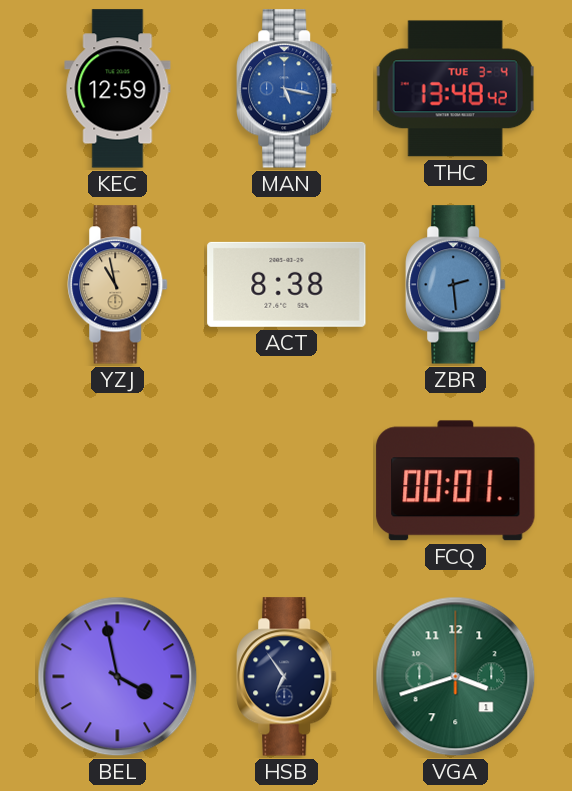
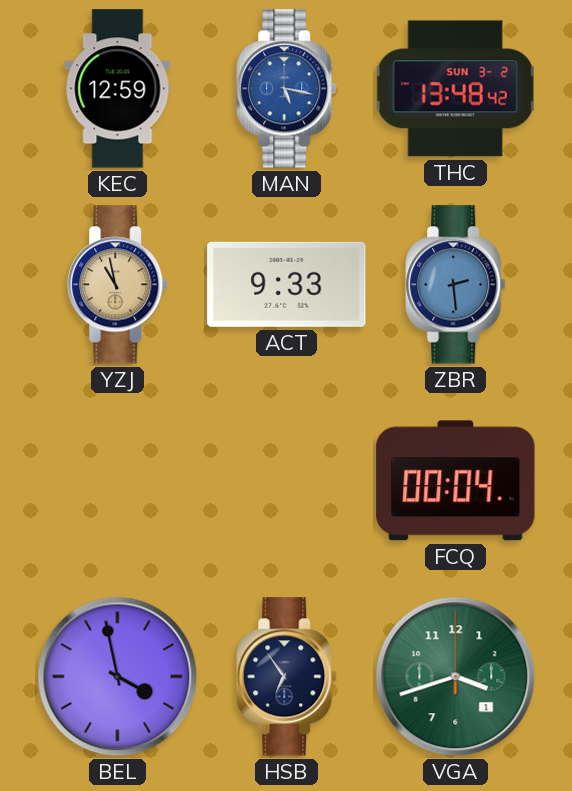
THC date: TUE 3-4 -> SUN 3-2 (455, 89)
ACT: 8:38 -> 9:33 (287, 284)
FCQ: 00:01 -> 00:04 (456, 481)
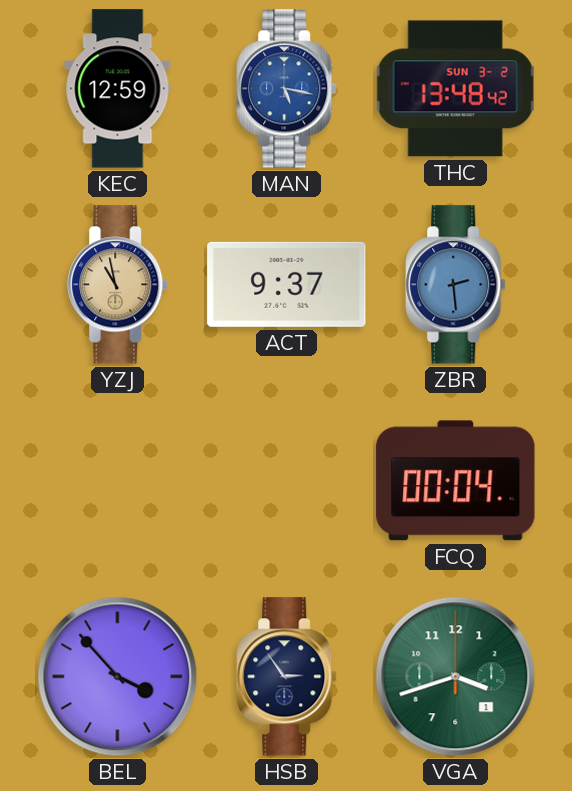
ACT: 9:33 -> 9:37 (287, 284)
BEL: 3:58 -> 3:53 (118, 677)
HSB: 6:54 -> 2:54 (287, 677)
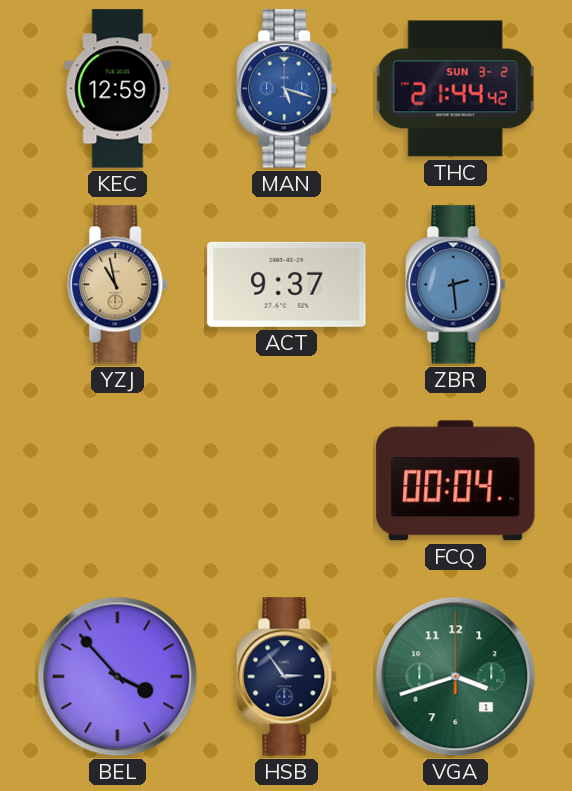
MAN: 5:17 -> 5:18 (287, 89)
THC: 13:48 -> 21:44 (455, 89)
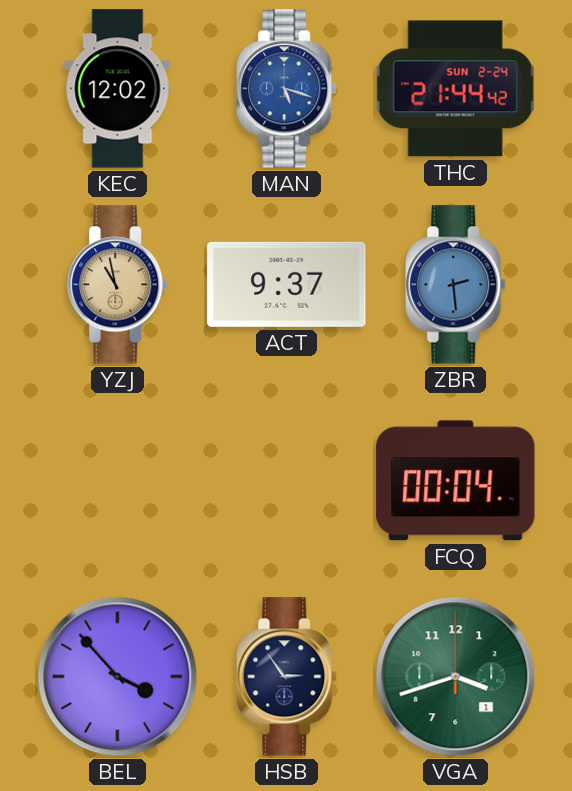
KEC: 12:59 -> 12:02 (118, 89)
THC date: SUN 3-2 -> SUN 2-24 (455, 89)
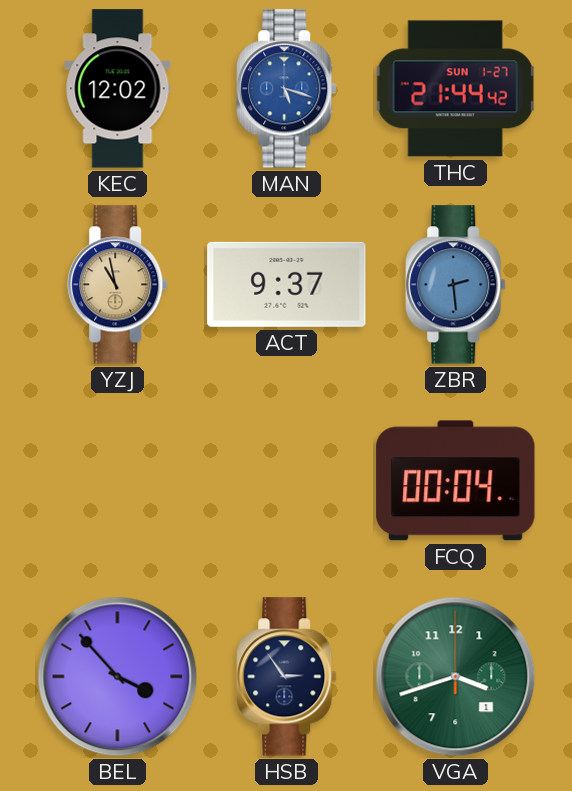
THC date: SUN 2-24 -> SUN 1-27 (455, 89)
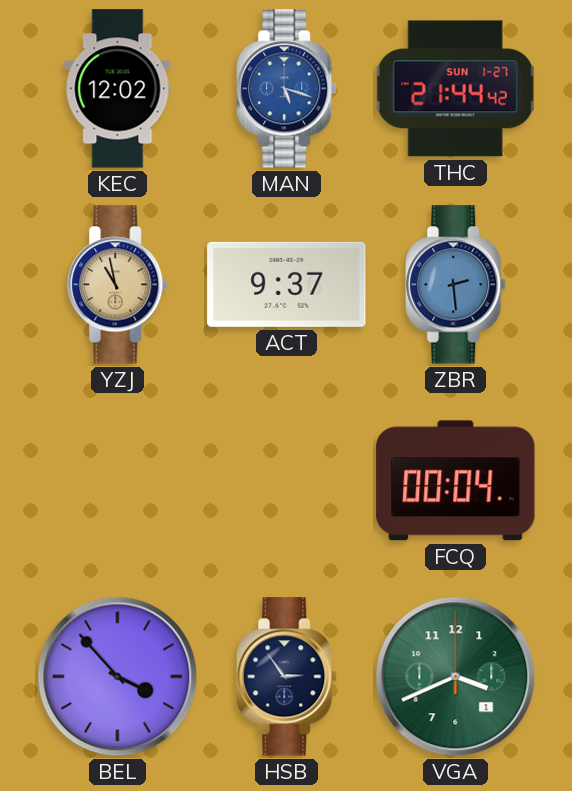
VGA: 3:42 -> 3:41 (456, 677)
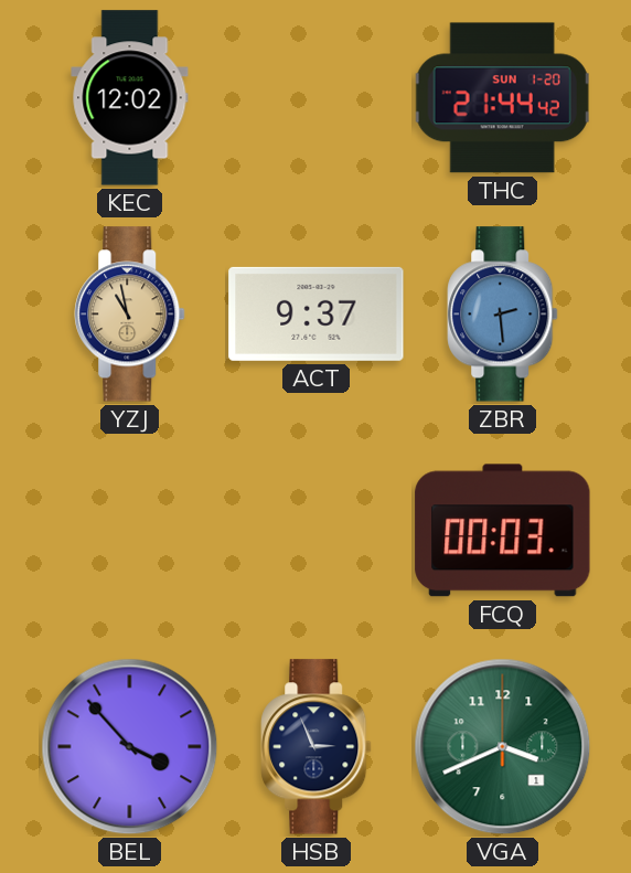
MAN: 5:18 -> none (287, 89)
THC date: SUN 1-27 -> SUN 1-20 (502, 98)
FCQ: 00:04 -> 00:03 (503, 531)
HSB: 2:54 -> 2:56 (317, 747)
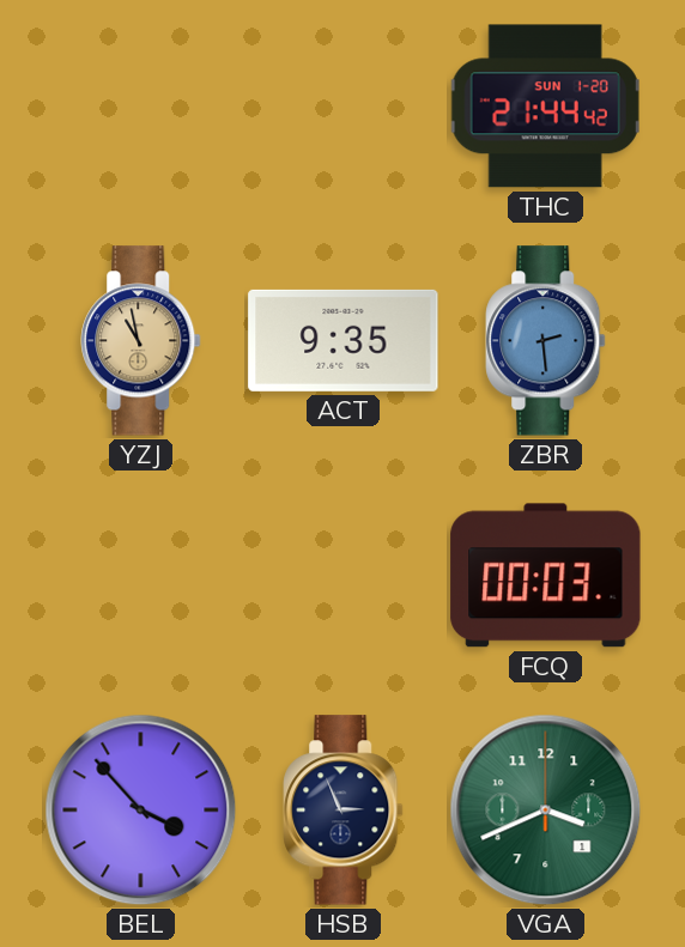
KEC: 12:02 -> none (130, 98)
ACT: 9:37 -> 9:35 (344, 340)
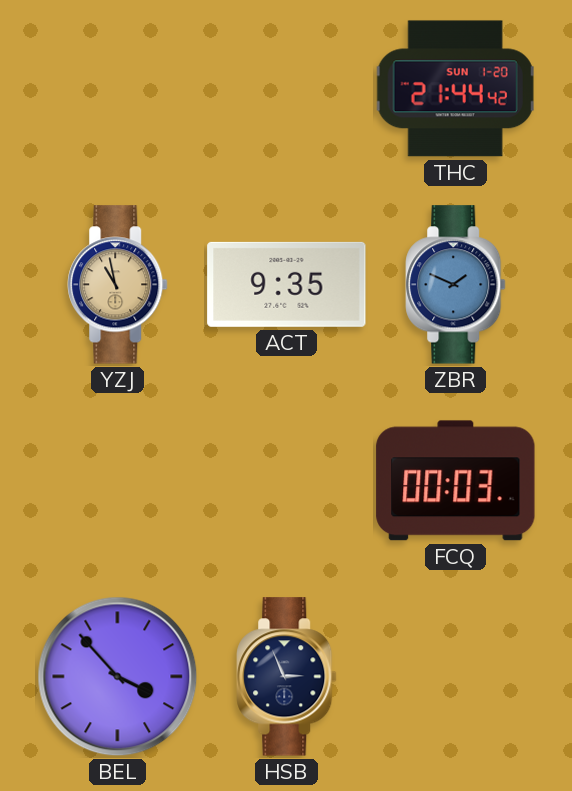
ZBR: 2:29 -> 1:49 (456, 285)
VGA: 3:41 -> none (546, 811)
